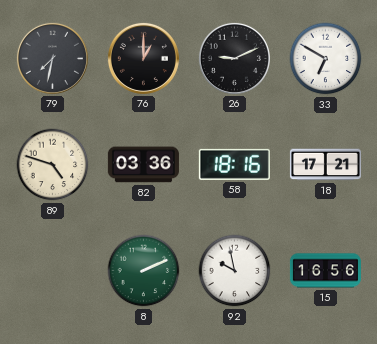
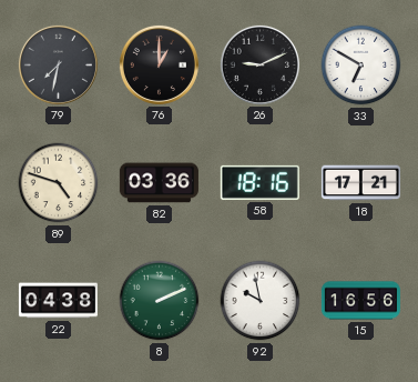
22: none -> 04:38 (58, 301)
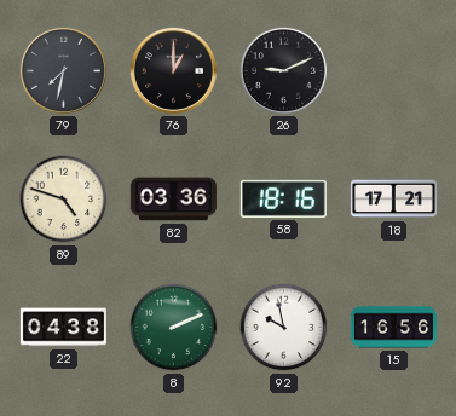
33: 6:50 -> none (361, 66)
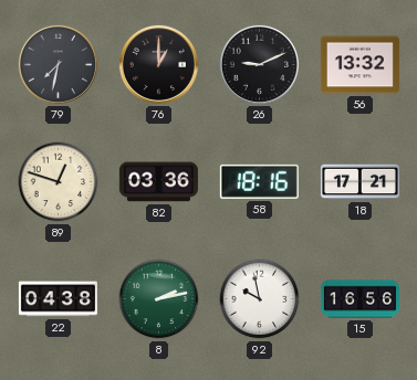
56: none -> 13:32 (359, 65)
89: 4:48 -> 12:48 (59, 182)
8: 2:11 -> 2:13 (159, 299)
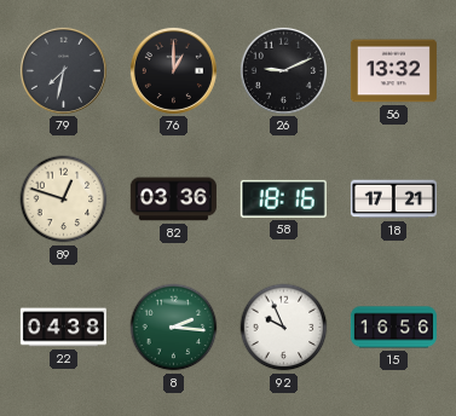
8: 2:13 -> 2:16 (174, 328)
92: 9:58 -> 9:56 (284, 328)
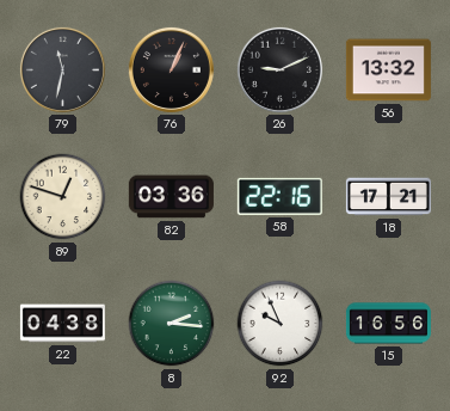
79: 7:32 -> 11:32 (62, 69)
76: 1:00 -> 1:04 (171, 69)
58: 18:16 -> 22:16 (279, 196)
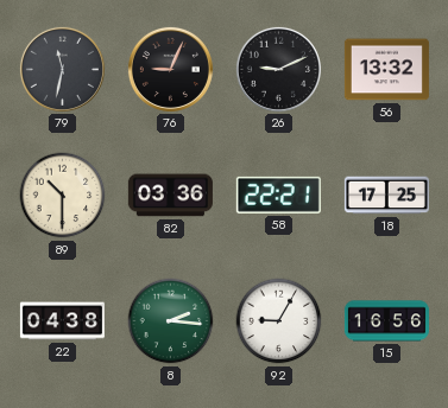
76: 1:04 -> 9:04 (170, 69)
89: 12:48 -> 10:30 (63, 196)
58: 22:16 -> 22:21 (278, 195)
18: 17:21 -> 17:25 (386, 196)
92: 9:56 -> 9:05 (279, 321)
